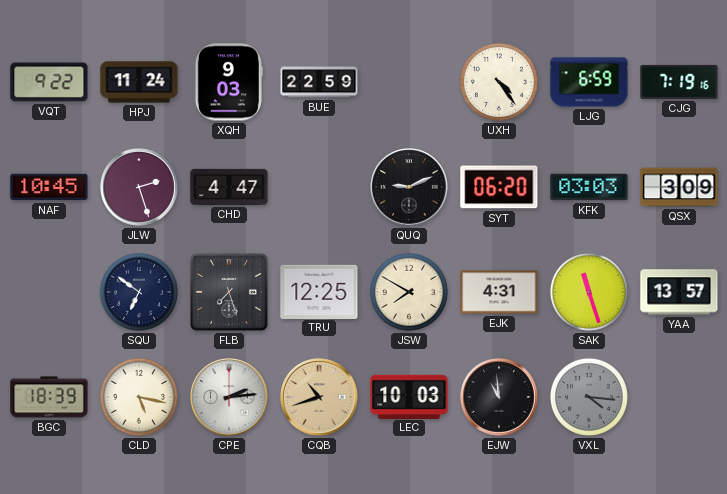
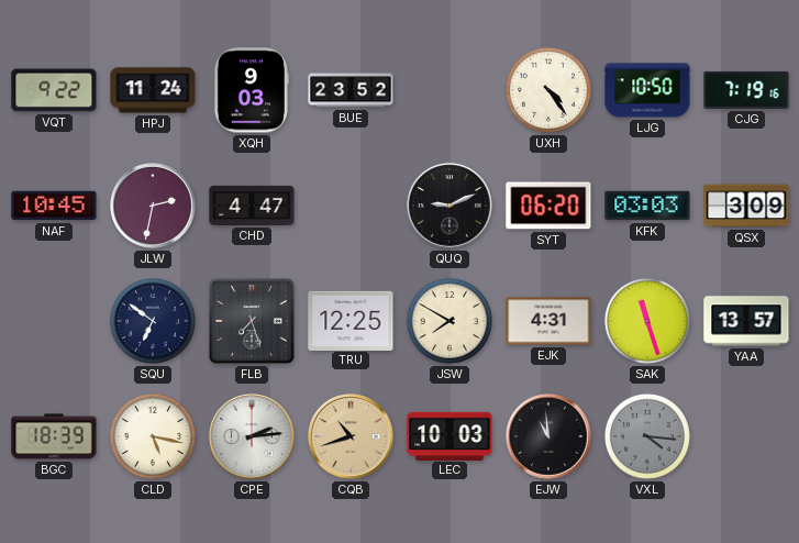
BUE: 22:59 -> 23:52 (351, 90)
LJG: 6:59 -> 10:50 (647, 90)
JLW: 2:27 -> 2:32 (153, 206)
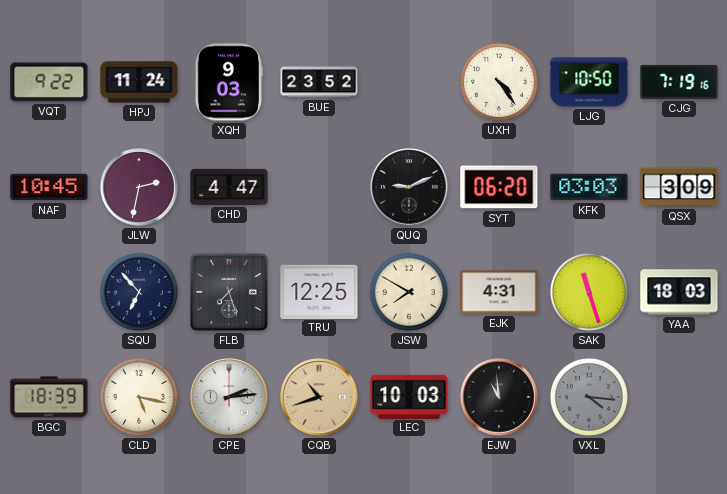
SQU: 6:51 -> 6:53 (139, 292)
YAA: 13:57 -> 18:03 (679, 292)
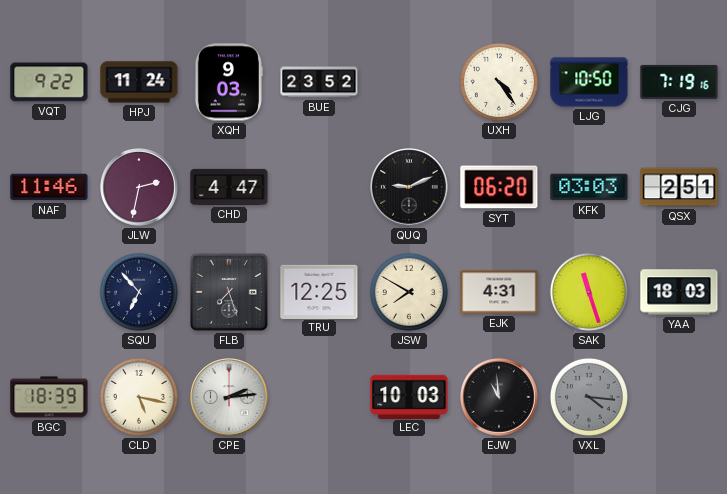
NAF: 10:45 -> 11:46 (49, 187)
QSX: 3:09 -> 2:51 (679, 187)
CQB: 10:42 -> none (319, 397)
